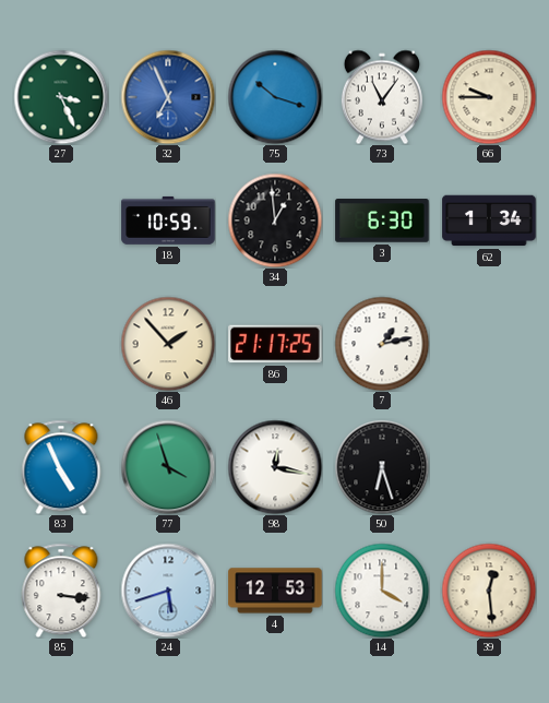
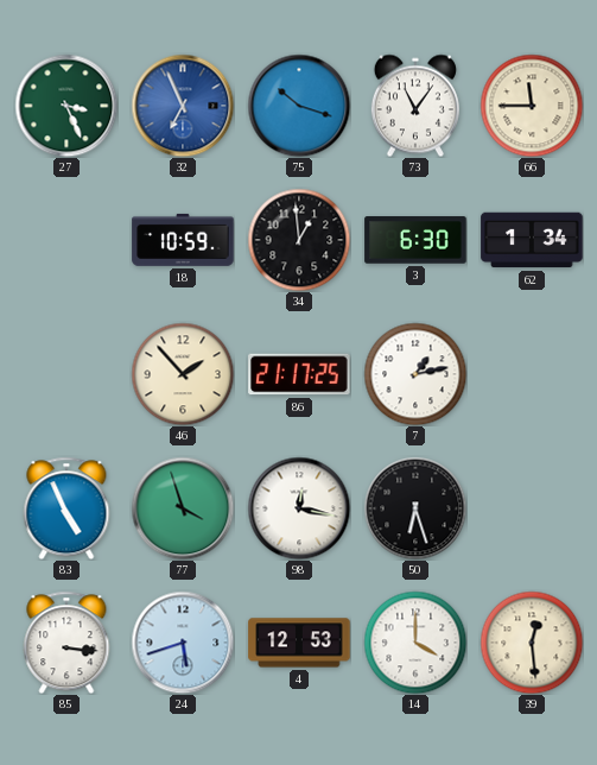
66: 9:45 -> 11:45 (532, 106)
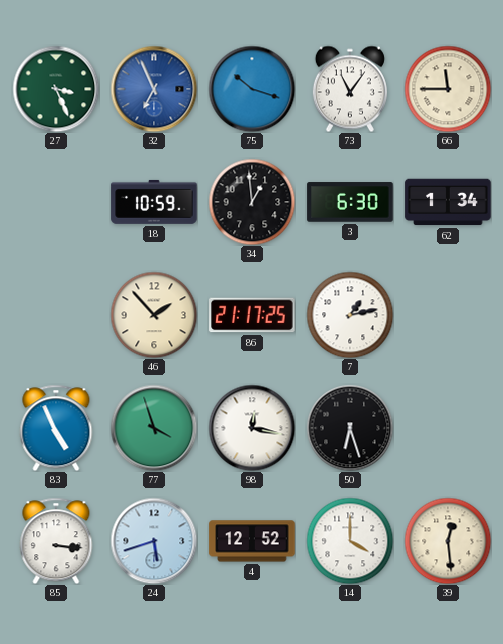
4: 12:53 -> 12:52 (252, 541)
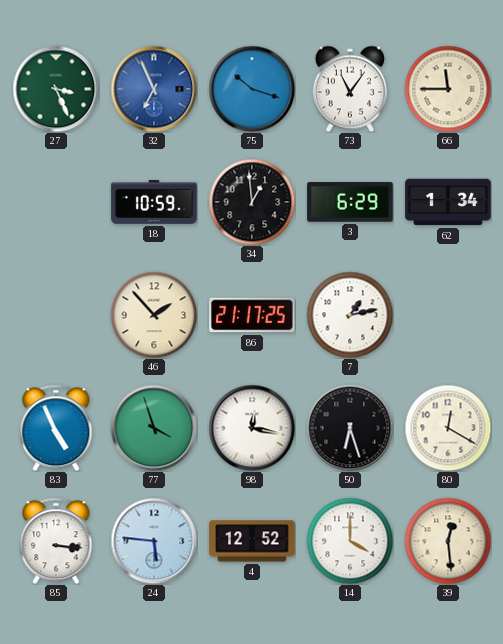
3: 6:30 -> 6:29 (350, 202)
80: none -> 12:20 (448, 428)
24: 5:42 -> 5:46 (154, 541)
